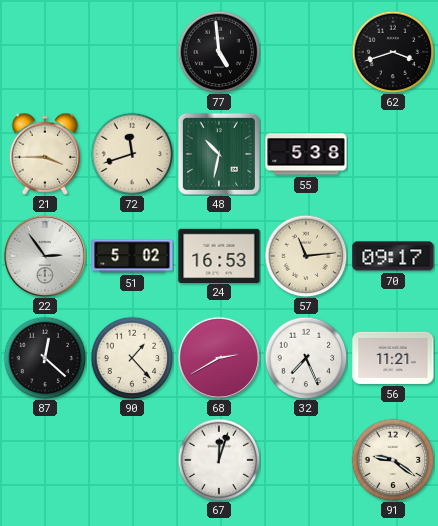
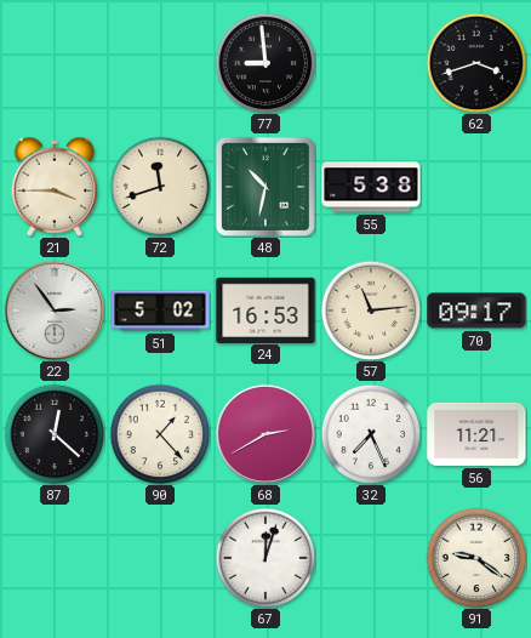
77: 4:59 -> 8:59 (265, 63)
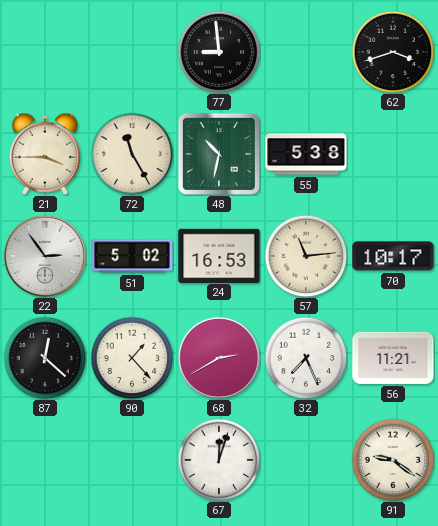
72: 11:42 -> 11:25 (132, 154)
70: 09:17 -> 10:17 (393, 256)
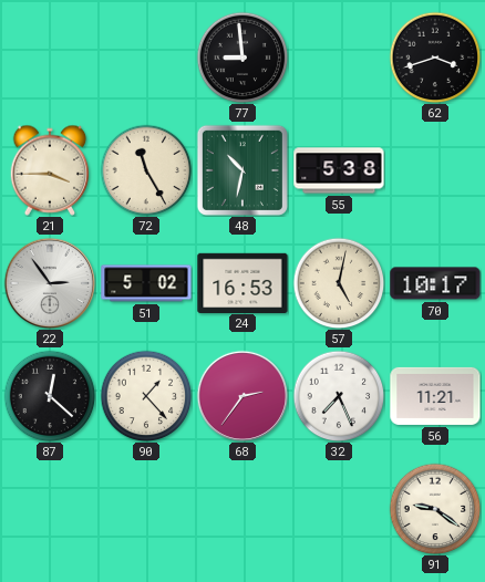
57: 11:14 -> 5:02 (339, 283)
68: 2:40 -> 2:36 (241, 395)
67: 12:03 -> none (219, 460)
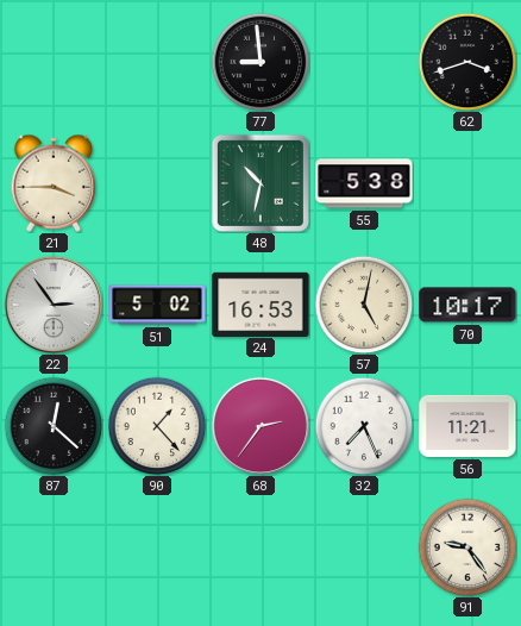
72: 11:25 -> none (146, 170)
91: 9:21 -> 9:24 (467, 547)
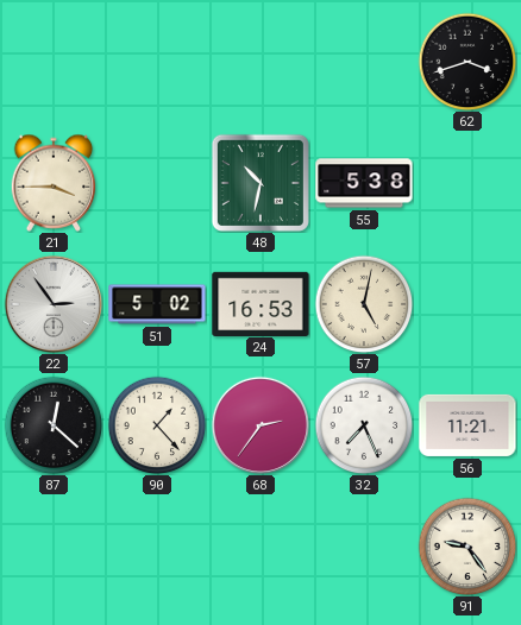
77: 8:59 -> none (260, 62)
70: 10:17 -> none (467, 305)
